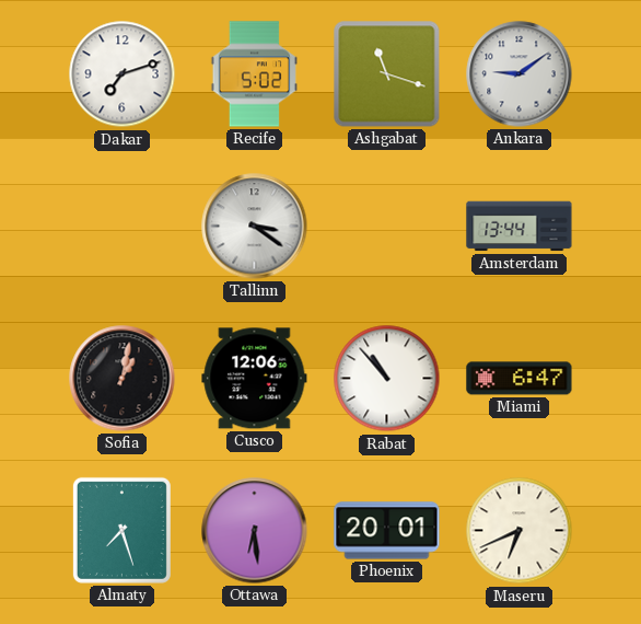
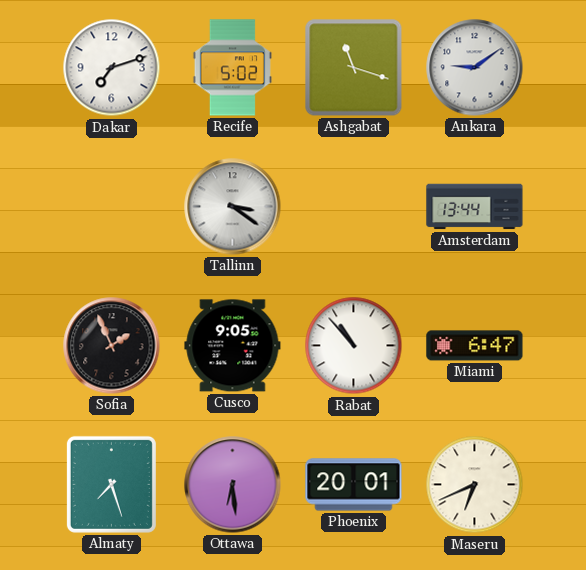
Sofia: 1:02 -> 1:56 (112, 346)
Cusco: 12:06 -> 9:05 (233, 346)
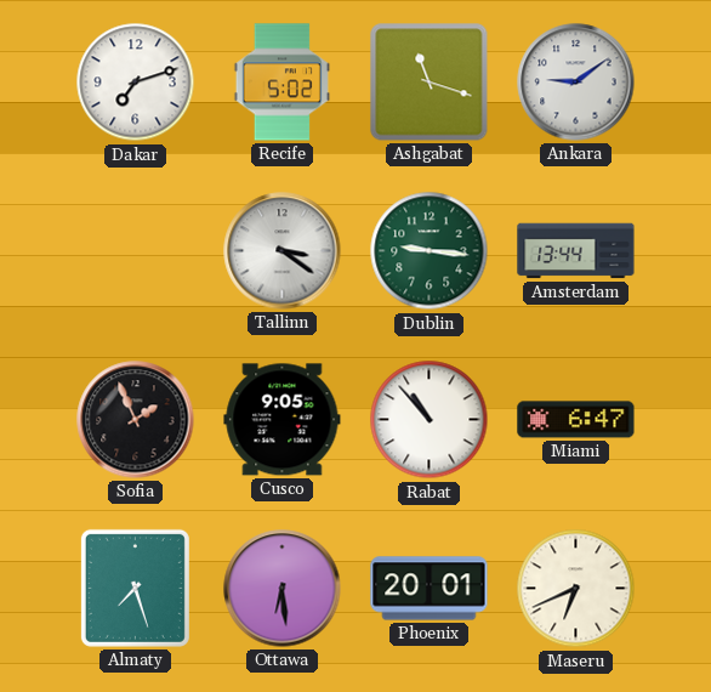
Dublin: none -> 9:16 (430, 251)
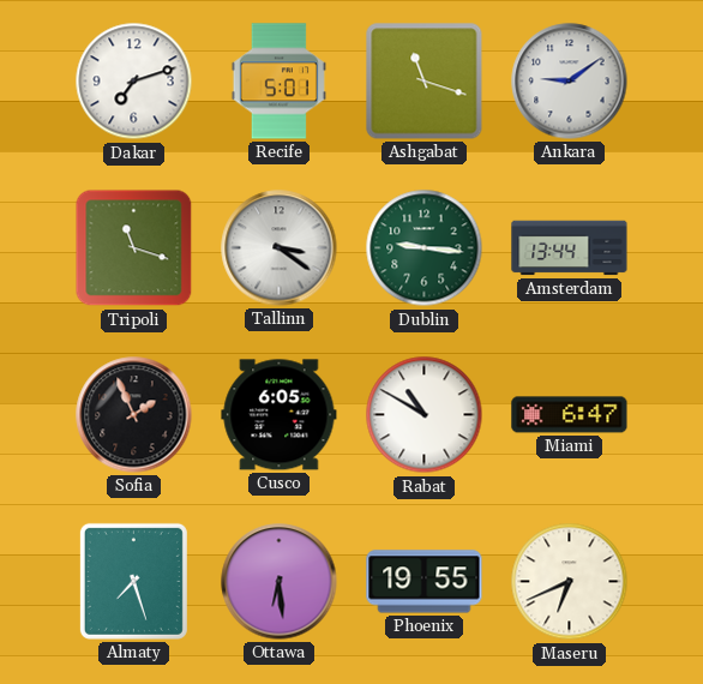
Recife: 5:02 -> 5:01 (278, 82)
Tripoli: none -> 11:18 (134, 248)
Cusco: 9:05 -> 6:05 (280, 415)
Rabat: 10:53 -> 10:50 (425, 415)
Phoenix: 20:01 -> 19:55 (425, 582)
